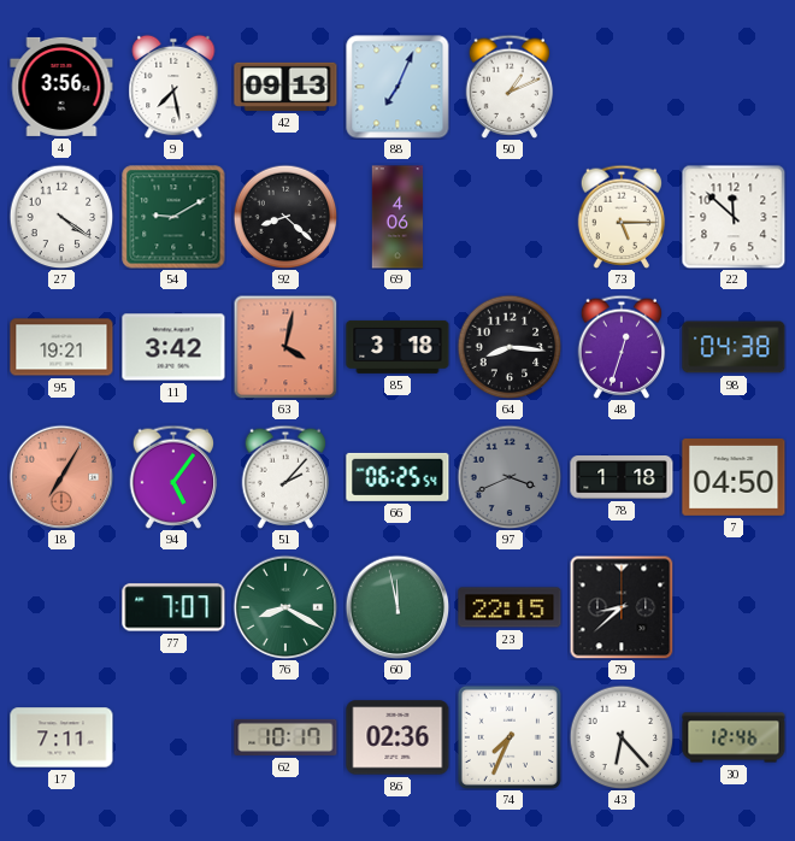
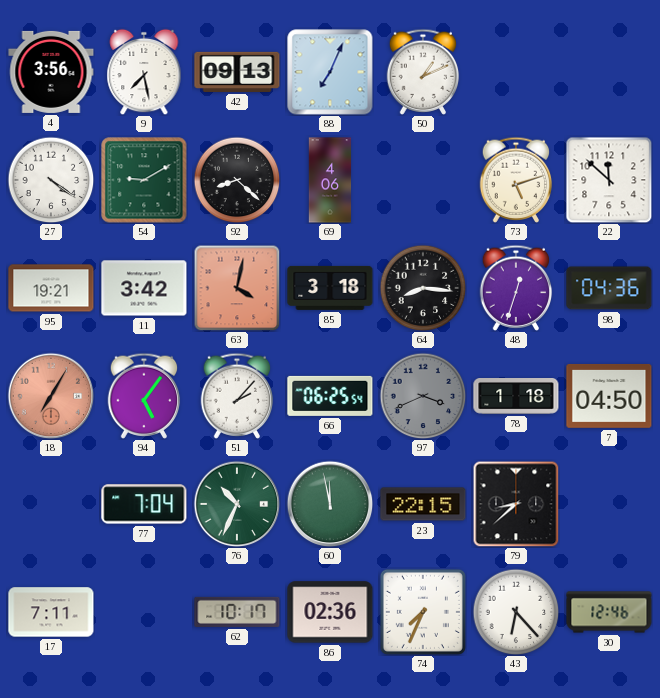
73: 5:15 -> 5:12 (516, 180)
98: 04:38 -> 04:36 (609, 288)
77: 7:07 -> 7:04 (144, 504)
76: 8:20 -> 10:34 (237, 504)
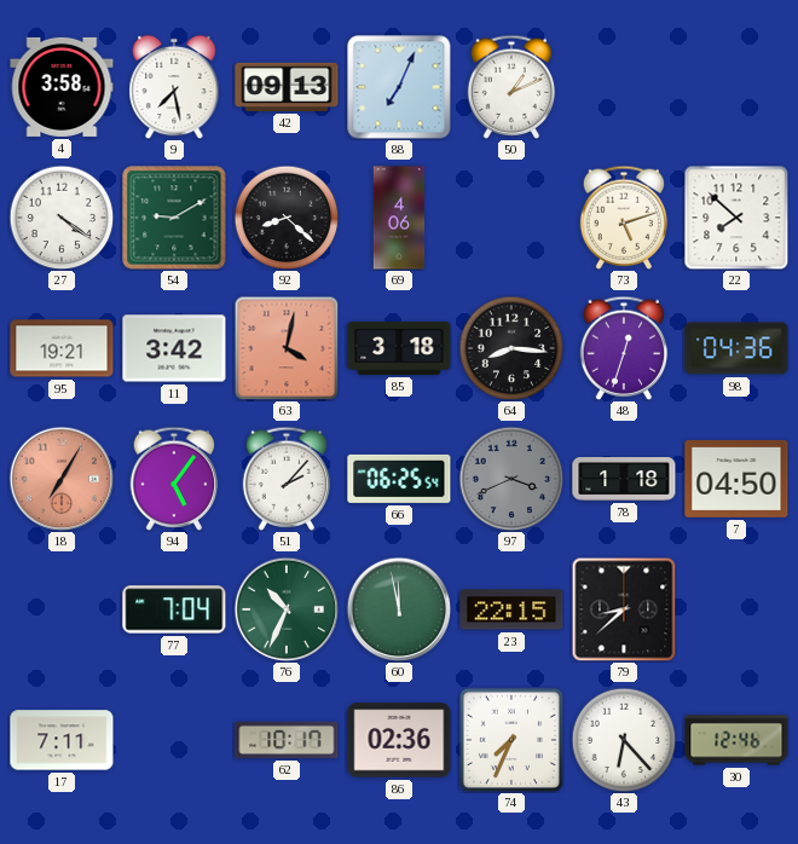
4: 3:56 -> 3:58 (62, 87)
22: 11:52 -> 7:52 (736, 218)
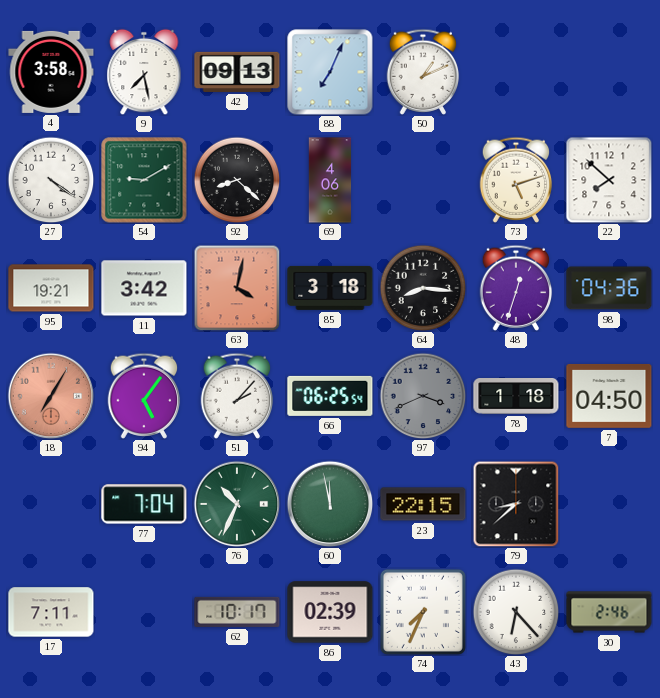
86: 02:36 -> 02:39 (330, 612)
30: 12:46 -> 2:46 (609, 612)
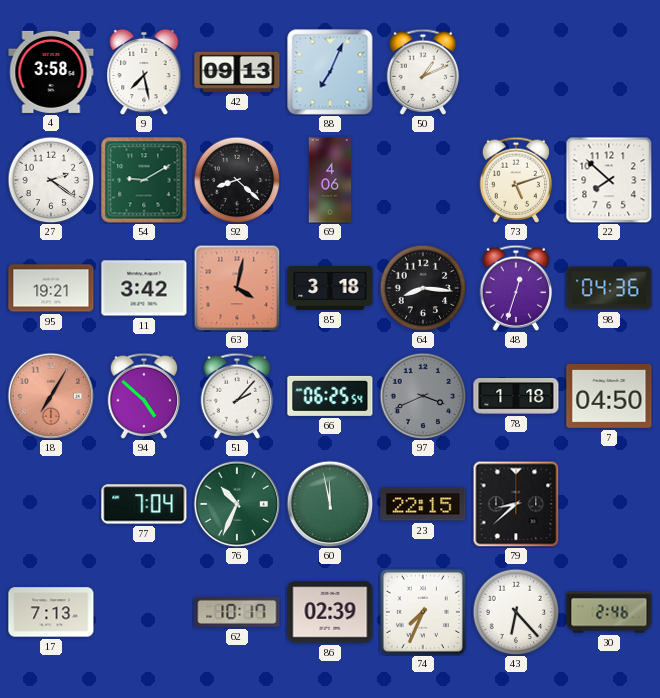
27: 4:21 -> 2:21 (51, 180)
94: 5:06 -> 4:52 (144, 396)
17: 7:11 -> 7:13 (51, 612)
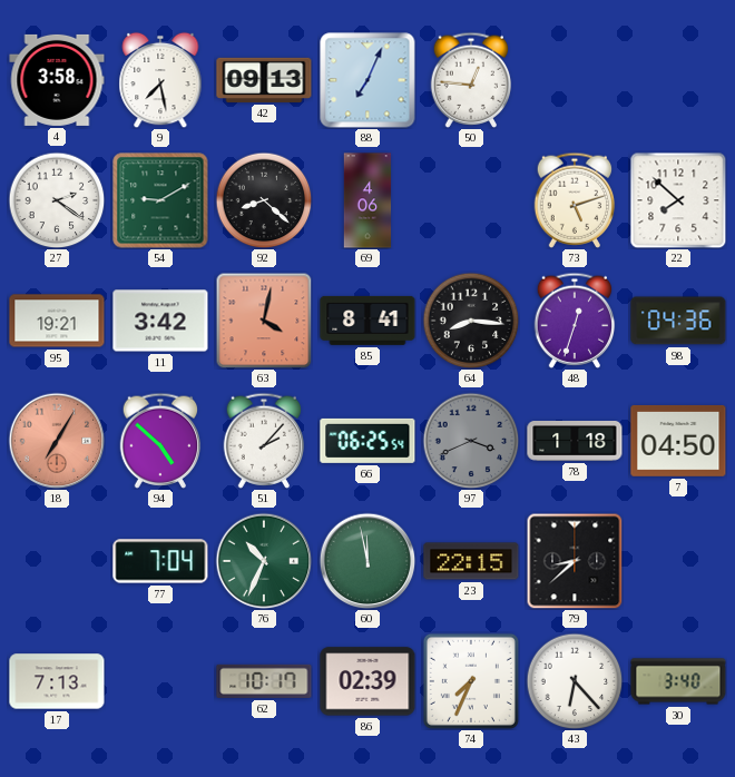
50: 1:11 -> 12:46 (471, 80)
85: 3:18 -> 8:41 (367, 321)
30: 2:46 -> 3:40 (678, 681)
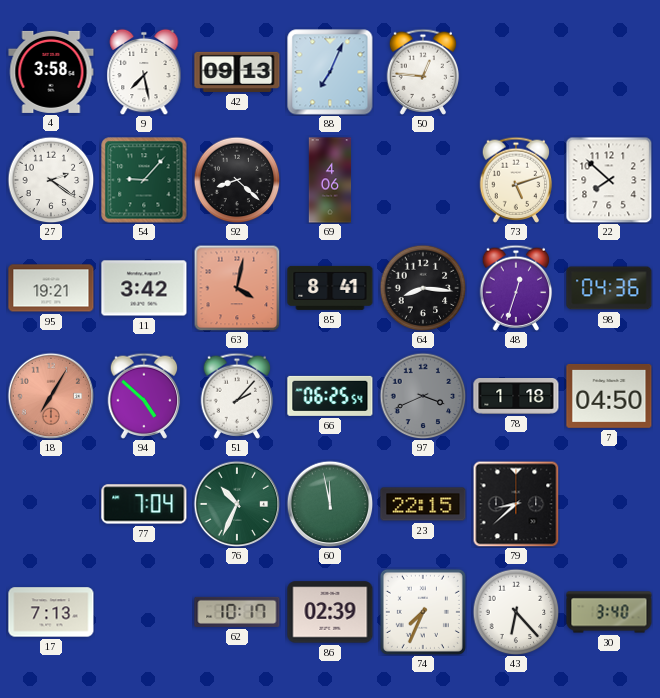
54: 9:10 -> 9:07 (144, 180)
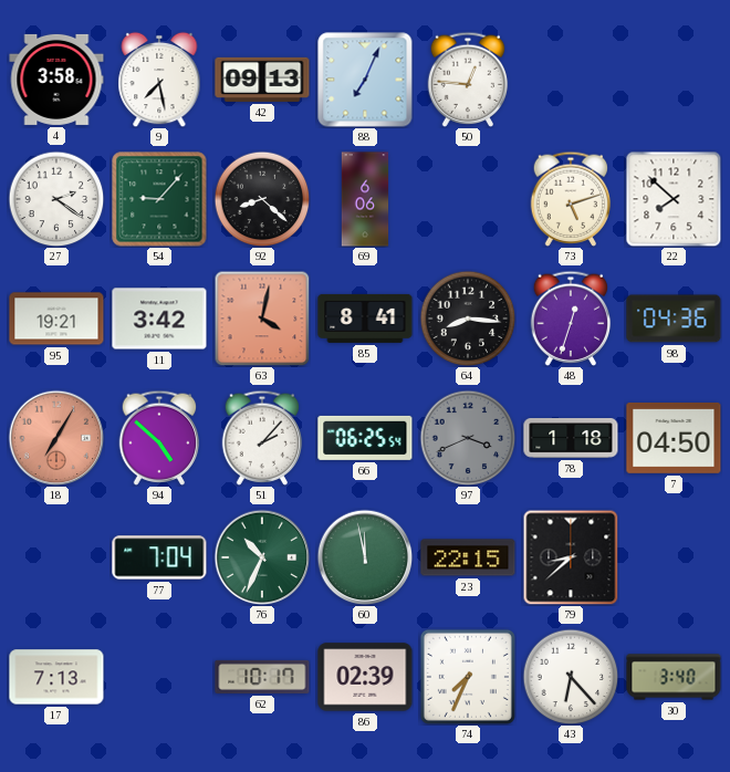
69: 4:06 -> 6:06 (365, 199)
